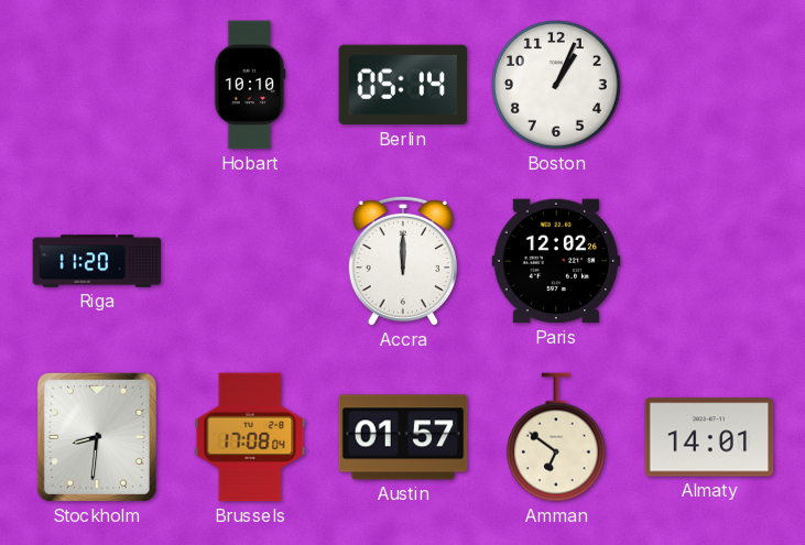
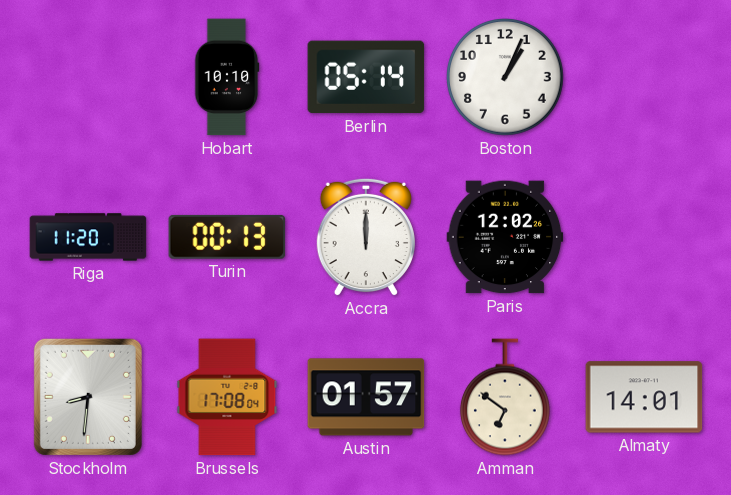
Turin: none -> 00:13 (227, 237)
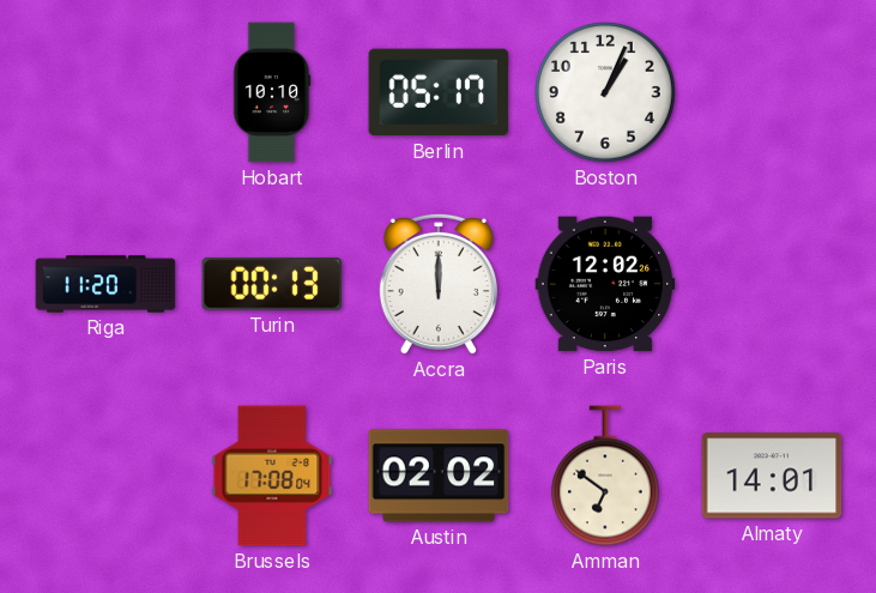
Berlin: 05:14 -> 05:17 (439, 92)
Stockholm: 8:31 -> none (88, 397)
Austin: 01:57 -> 02:02 (439, 476)
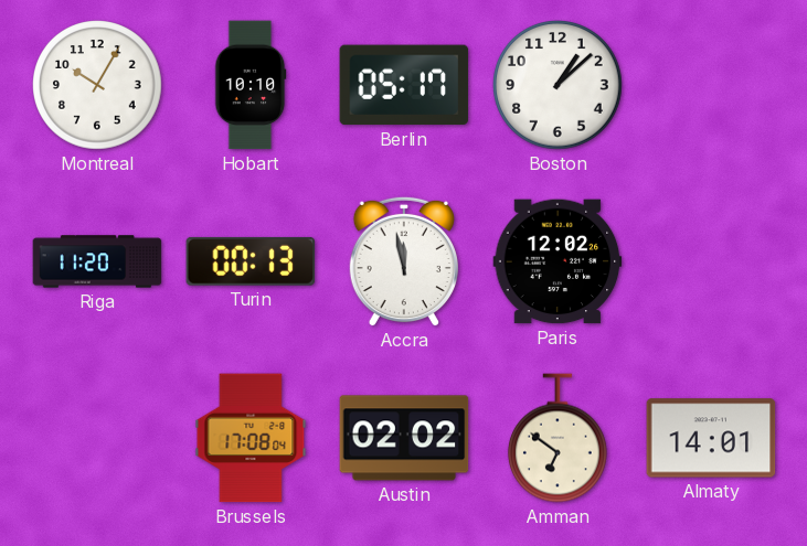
Montreal: none -> 10:05 (98, 86)
Boston: 1:04 -> 1:08 (559, 86)
Accra: 12:00 -> 11:58 (404, 261)
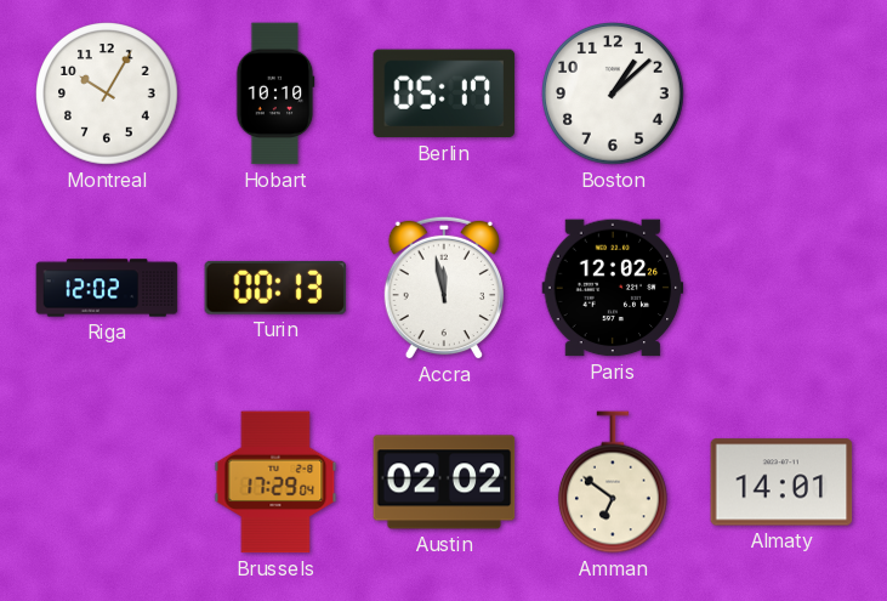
Riga: 11:20 -> 12:02 (107, 288)
Brussels: 17:08 -> 17:29 (275, 482)
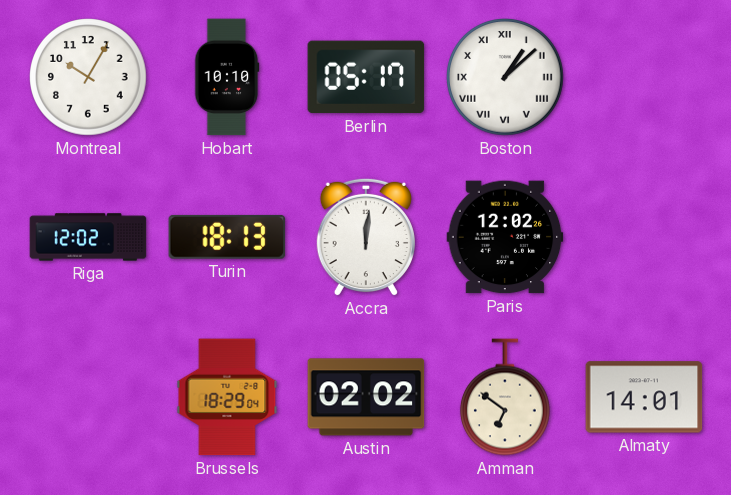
Boston numerals: Arabic -> Roman (506, 78)
Turin: 00:13 -> 18:13 (227, 237)
Accra: 11:58 -> 12:01 (366, 237)
Brussels: 17:29 -> 18:29 (227, 397)
